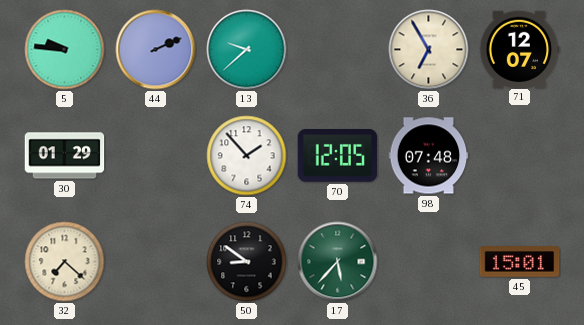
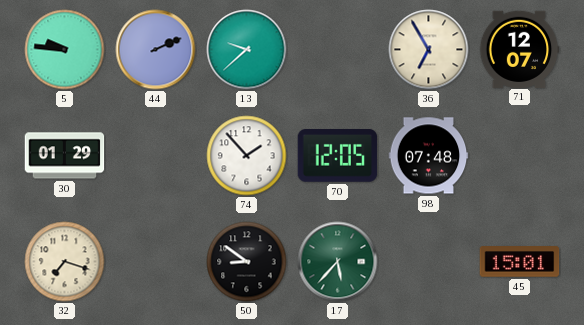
32: 7:22 -> 7:18 (65, 262)
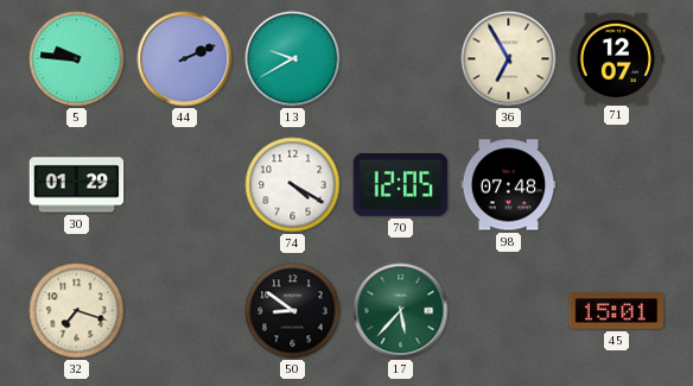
13: 9:38 -> 9:40 (293, 59)
74: 1:53 -> 4:20 (293, 185)
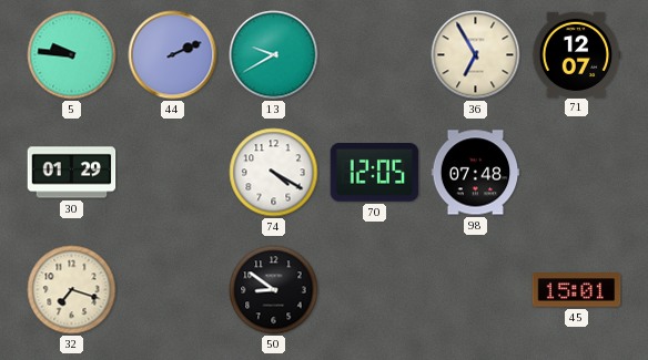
17: 5:37 -> none (401, 311)
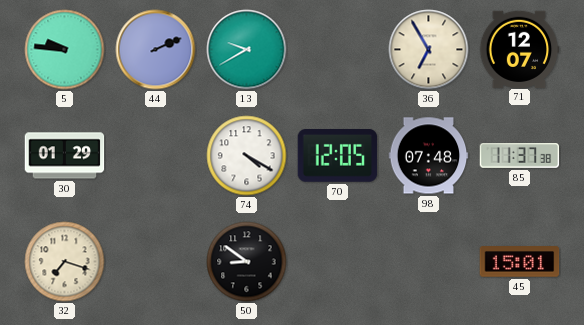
85: none -> 11:37 (520, 156)
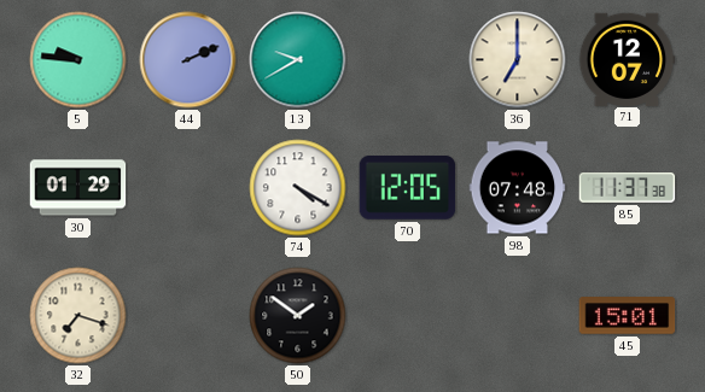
36: 6:55 -> 7:00 (518, 60)
50: 8:51 -> 1:51 (298, 316)
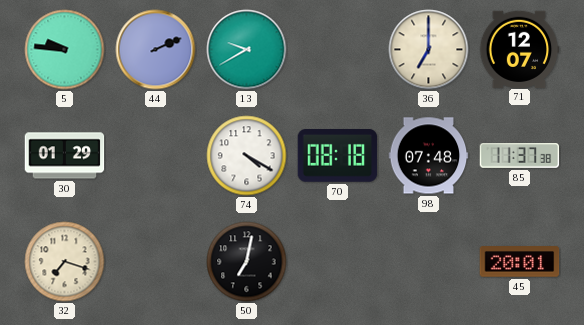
70: 12:05 -> 08:18 (338, 156)
50: 1:51 -> 7:02 (247, 262)
45: 15:01 -> 20:01 (520, 262)
